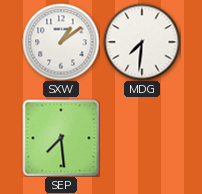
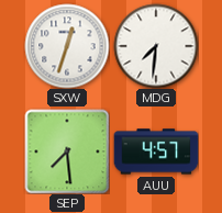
SXW: 1:09 -> 12:33 (67, 46)
AUU: none -> 4:57 (156, 152)
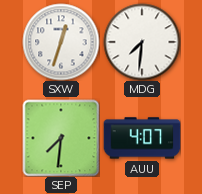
SEP: 7:29 -> 7:31 (61, 138)
AUU: 4:57 -> 4:07 (142, 138)
